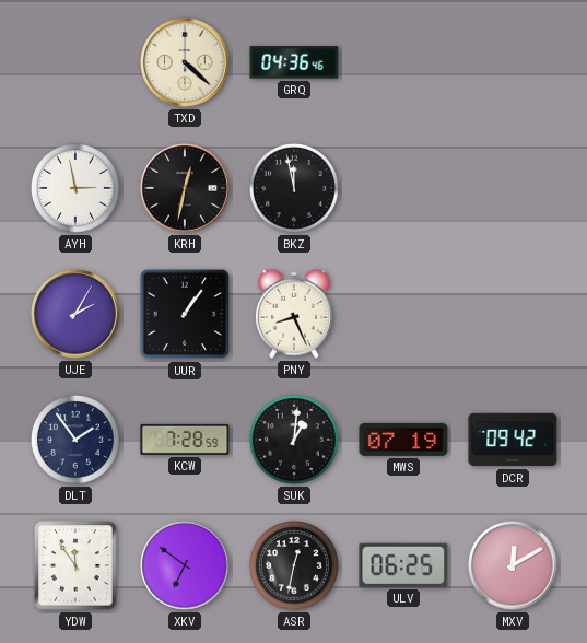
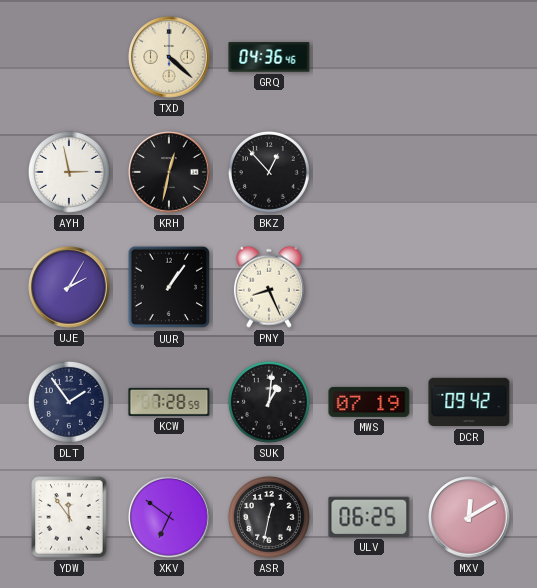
BKZ: 11:58 -> 12:53 (269, 172)
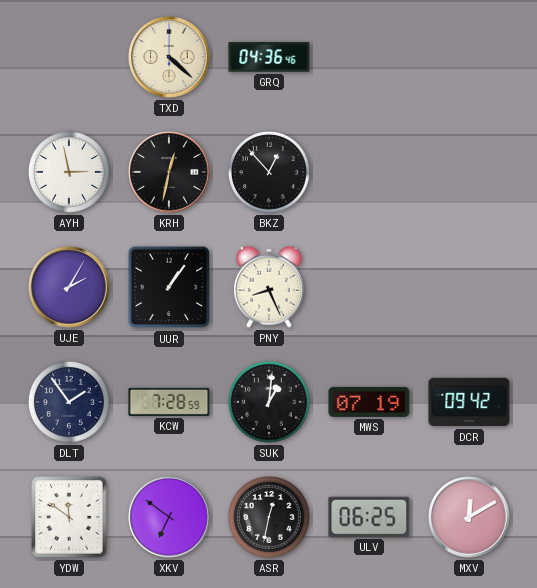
YDW: 11:54 -> 11:51 (69, 517)
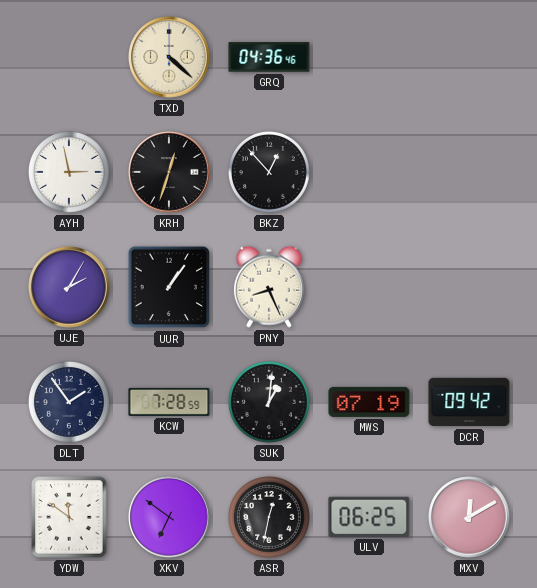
KRH: 12:32 -> 12:33 (169, 172)
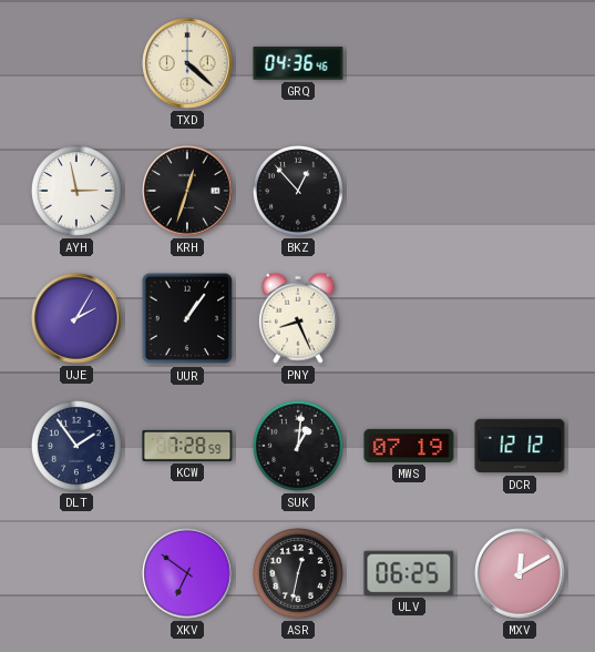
DCR: 09:42 -> 12:12 (520, 446)
YDW: 11:51 -> none (69, 517)
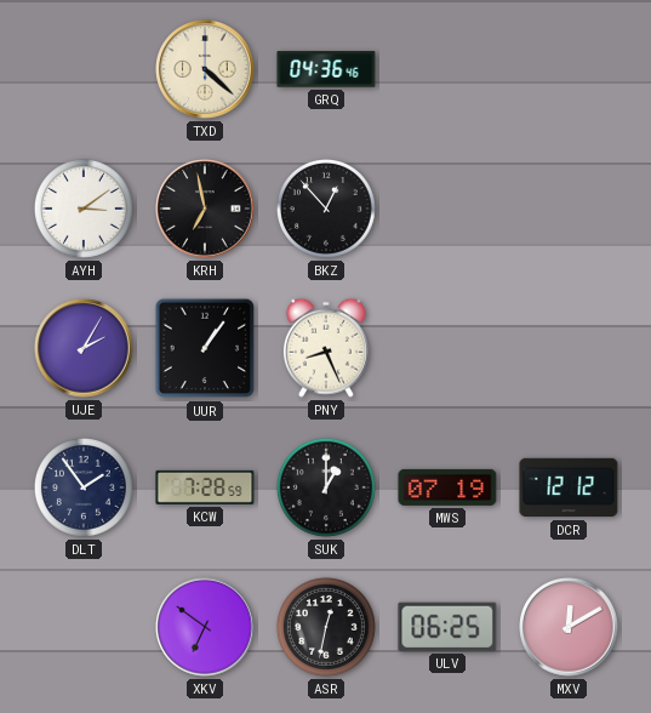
AYH: 2:58 -> 3:09 (84, 209)
KRH: 12:33 -> 6:58 (205, 209)
SUK: 1:01 -> 1:00 (326, 487)
